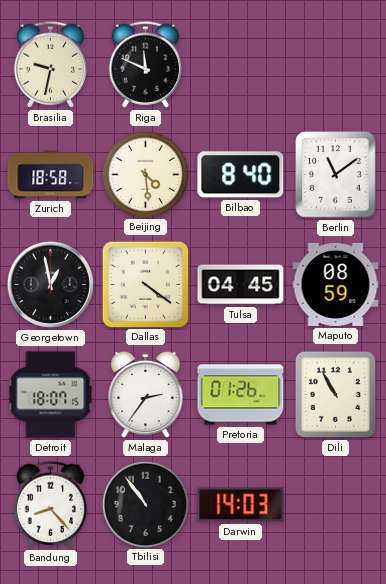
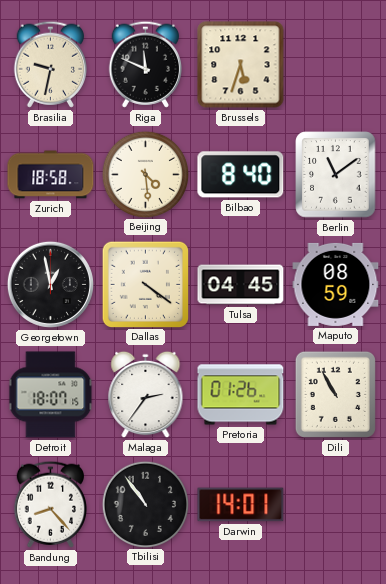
Brussels: none -> 5:33 (241, 65)
Darwin: 14:03 -> 14:01 (241, 505)
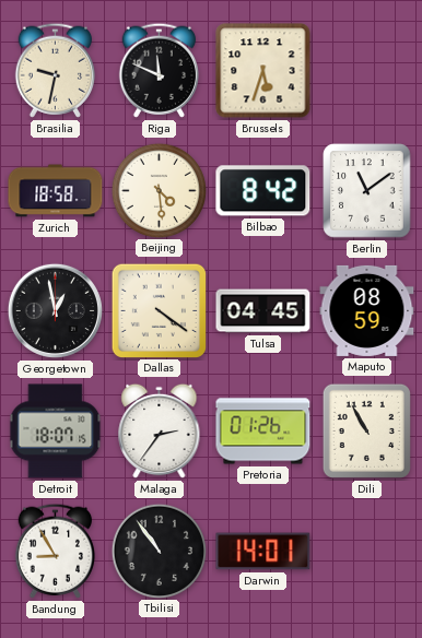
Bilbao: 8:40 -> 8:42 (263, 191)
Bandung: 8:23 -> 8:55 (55, 551)
